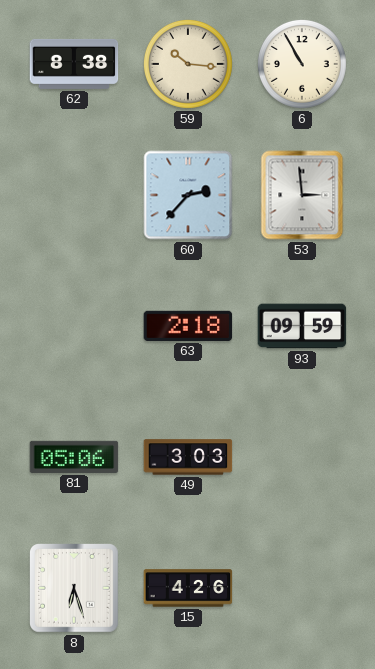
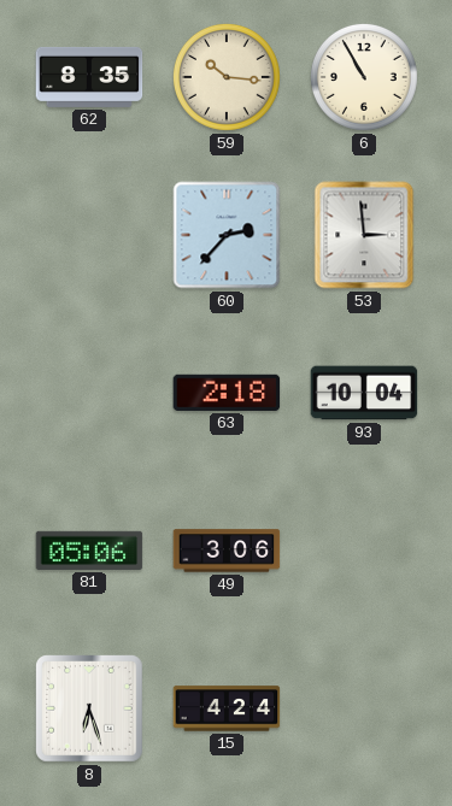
62: 8:38 -> 8:35 (89, 77)
93: 09:59 -> 10:04 (364, 393)
49: 3:03 -> 3:06 (227, 551)
15: 4:26 -> 4:24 (227, 708)
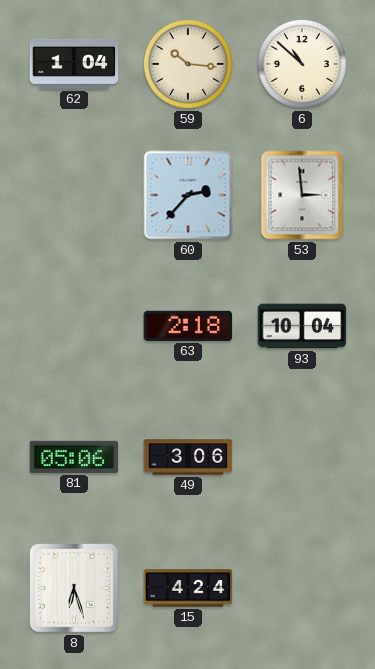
62: 8:35 -> 1:04 (74, 64)
6: 10:55 -> 10:52 (302, 64)
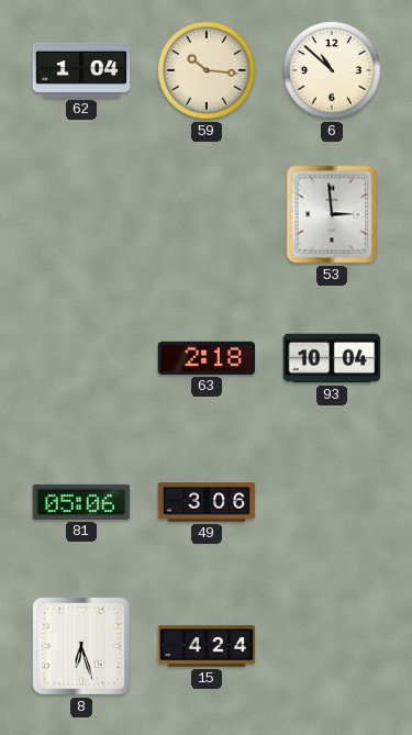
60: 2:37 -> none (188, 195)
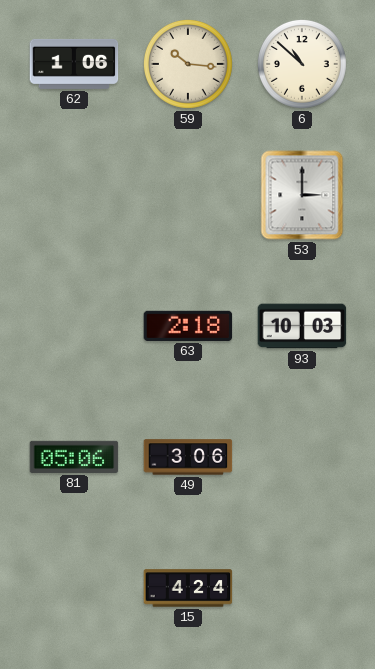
62: 1:04 -> 1:06 (74, 64)
53: 2:59 -> 3:00 (302, 195)
93: 10:04 -> 10:03 (302, 326)
8: 6:27 -> none (82, 647)
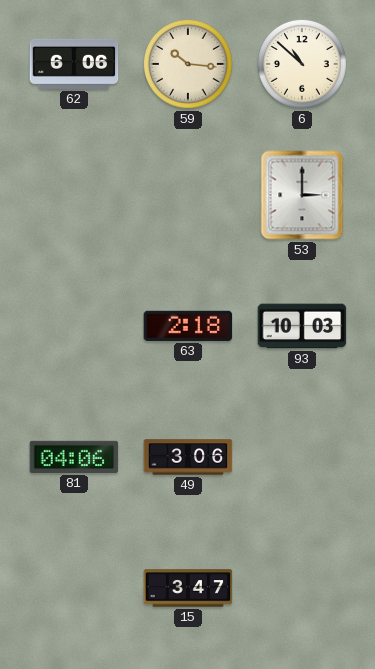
62: 1:06 -> 6:06 (74, 64)
81: 05:06 -> 04:06 (74, 457)
15: 4:24 -> 3:47 (188, 588)
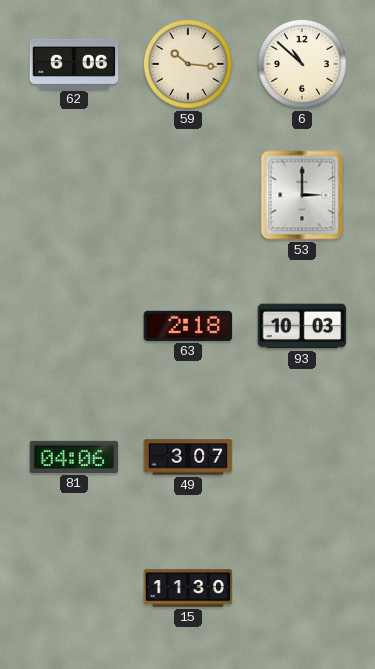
49: 3:06 -> 3:07 (188, 457)
15: 3:47 -> 11:30 (188, 588)
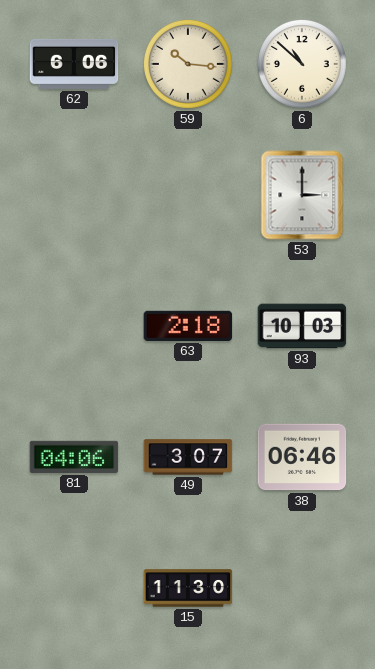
38: none -> 06:46 (302, 457)
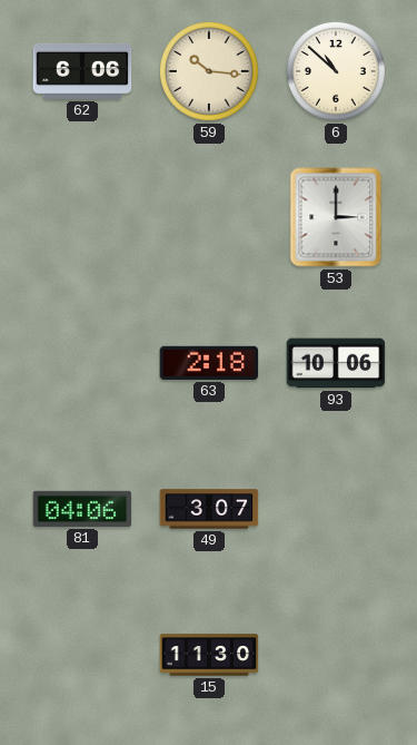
93: 10:03 -> 10:06 (336, 363)
38: 06:46 -> none (302, 457)
